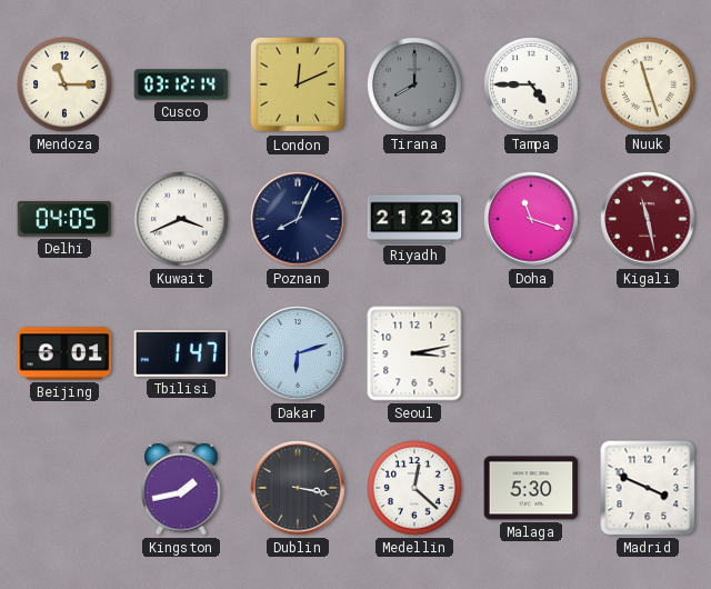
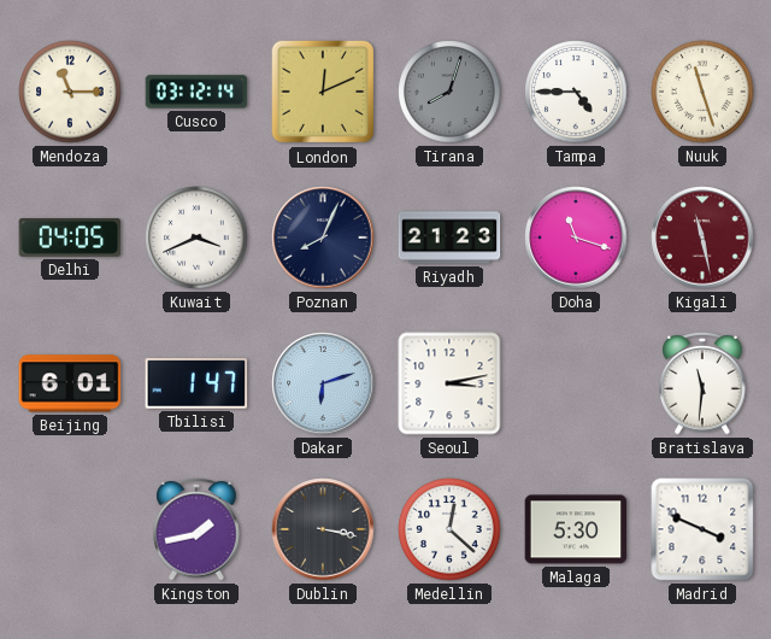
Tirana: 8:00 -> 8:03 (449, 92)
Bratislava: none -> 11:31 (702, 385)
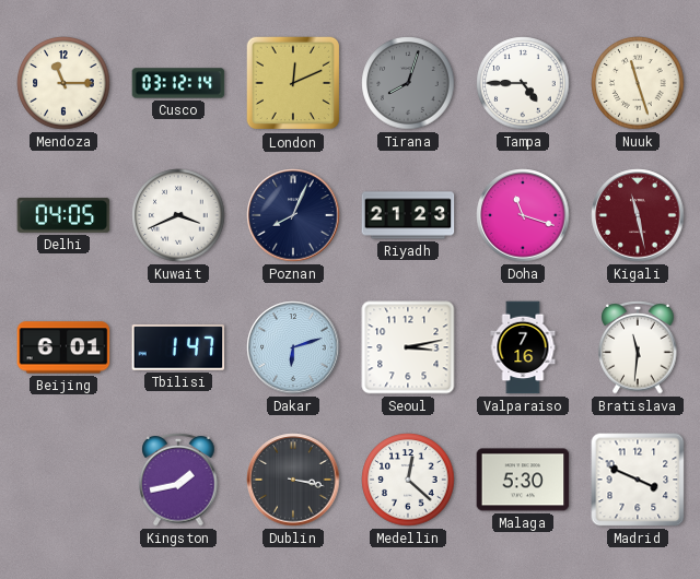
Valparaiso: none -> 7:16 (523, 347)
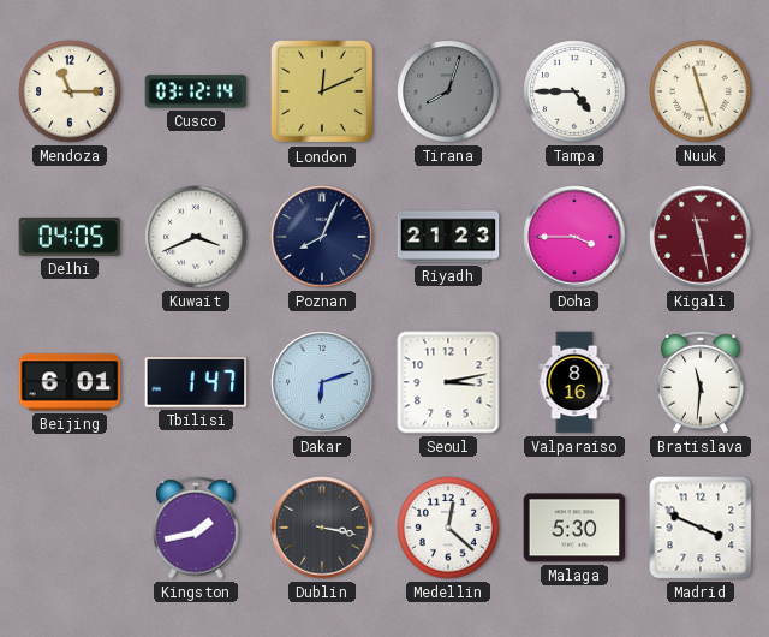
Doha: 11:18 -> 3:45 (574, 237)
Valparaiso: 7:16 -> 8:16 (574, 382)
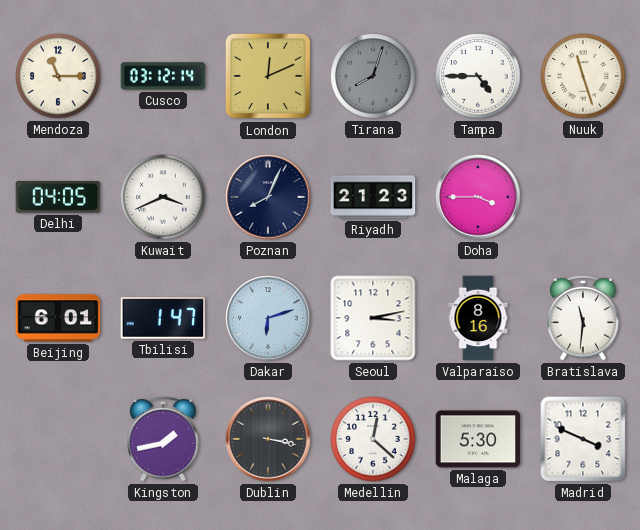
Kigali: 11:28 -> none (701, 237)
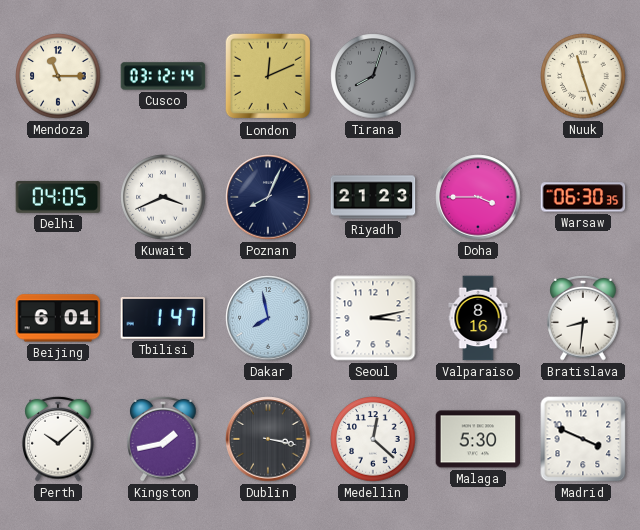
Tampa: 4:45 -> none (478, 76)
Warsaw: none -> 06:30 (583, 197)
Dakar: 6:12 -> 7:58 (268, 318)
Bratislava: 11:31 -> 8:31 (583, 319)
Perth: none -> 10:08 (58, 440)
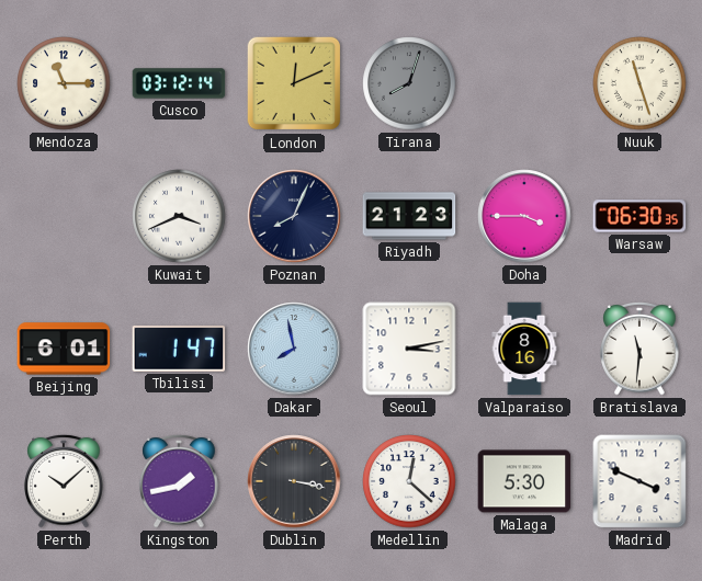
Delhi: 04:05 -> none (58, 197)
Bratislava: 8:31 -> 11:31 (639, 350)
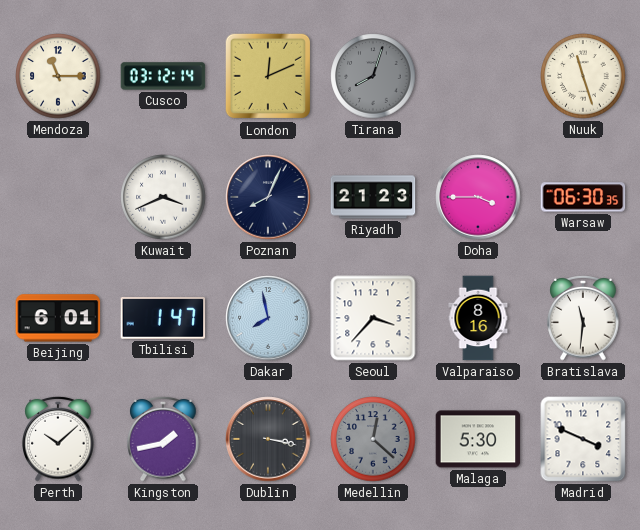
Seoul: 3:13 -> 3:37 (373, 318)
Medellin dial: white -> grey (373, 439)
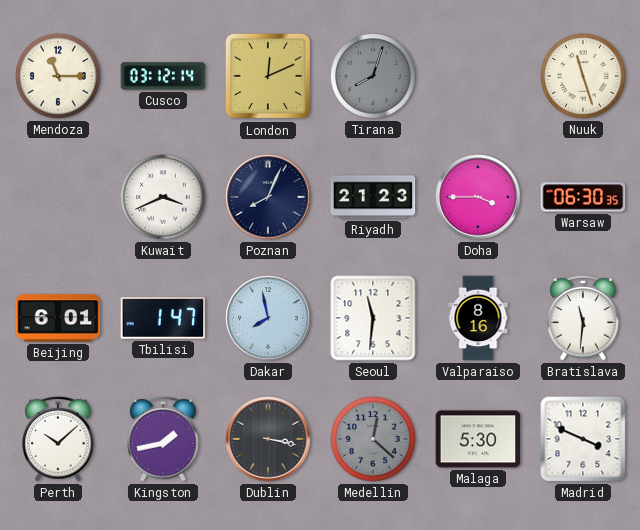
Seoul: 3:37 -> 11:31 (373, 318)
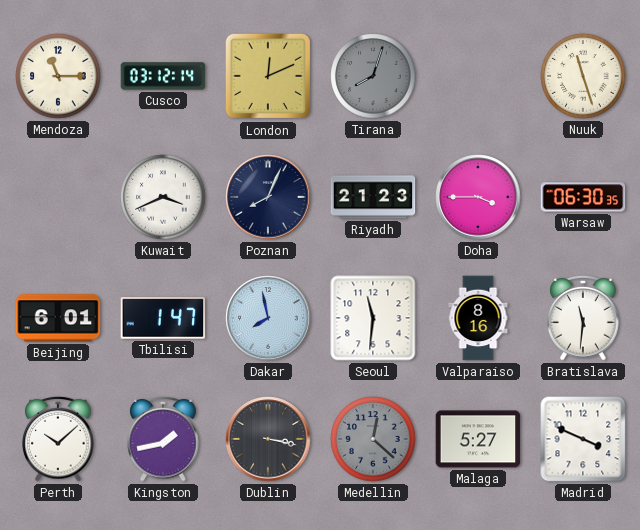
Malaga: 5:30 -> 5:27 (478, 439)
